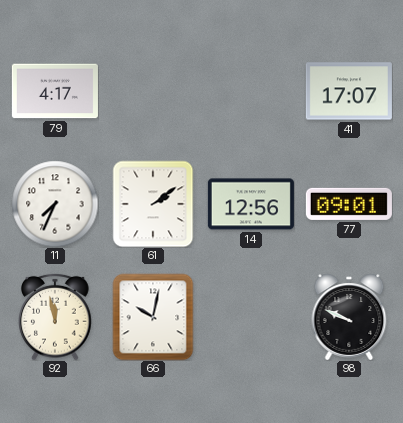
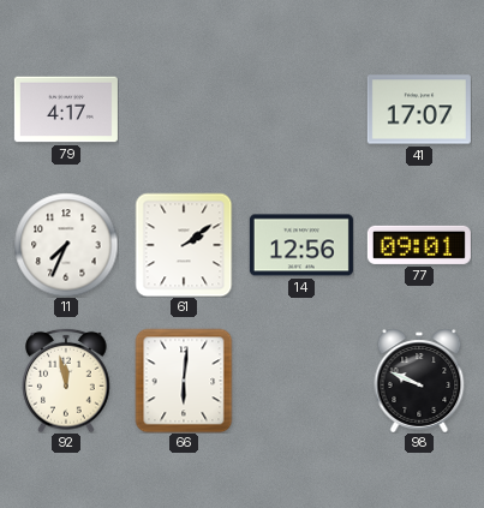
66: 10:02 -> 6:01 (184, 381)
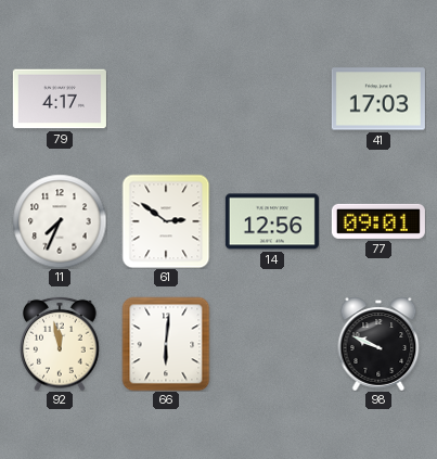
41: 17:07 -> 17:03 (378, 99)
61: 2:09 -> 2:51 (166, 221)
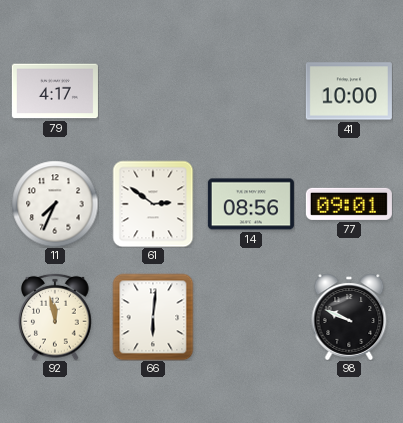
41: 17:03 -> 10:00 (349, 91)
14: 12:56 -> 08:56 (251, 204)
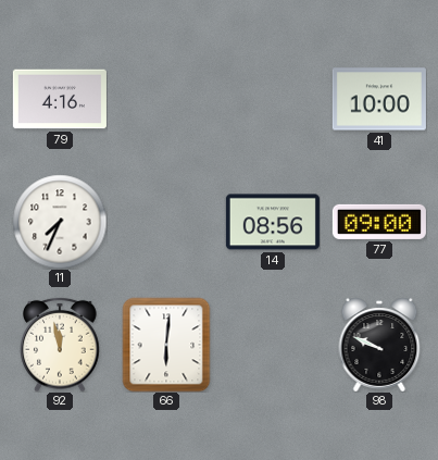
79: 4:17 -> 4:16 (60, 99)
61: 2:51 -> none (153, 204)
77: 09:01 -> 09:00 (379, 222)
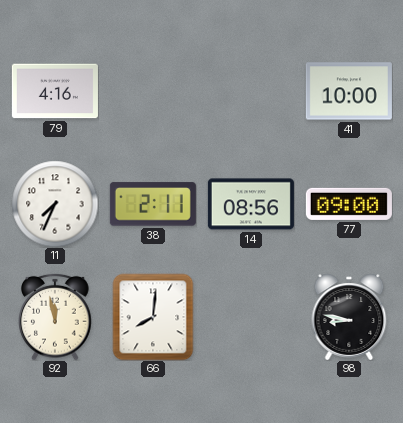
38: none -> 2:11 (153, 204)
66: 6:01 -> 8:01 (153, 317)
98: 9:49 -> 8:47 (349, 317)
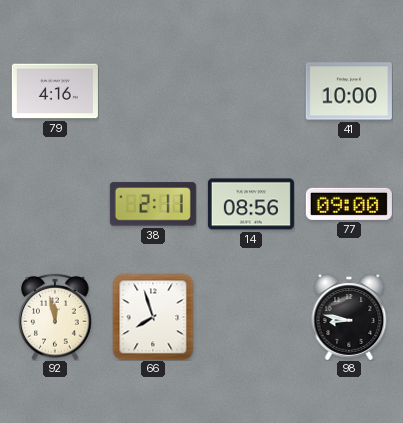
11: 7:34 -> none (55, 204)
66: 8:01 -> 7:57 (153, 317)
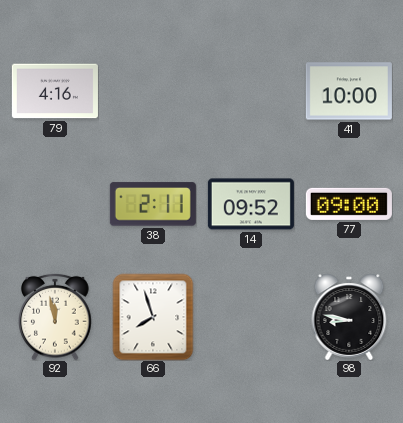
14: 08:56 -> 09:52 (251, 204)
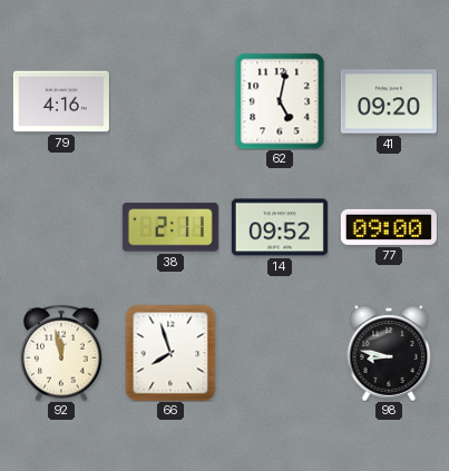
62: none -> 5:02 (280, 101)
41: 10:00 -> 09:20 (389, 101)
